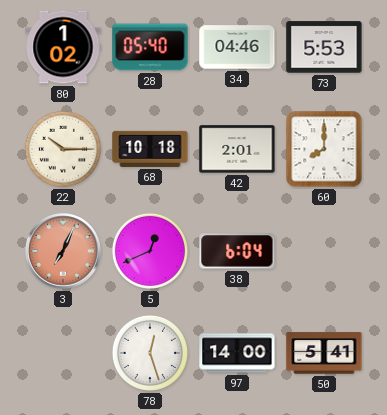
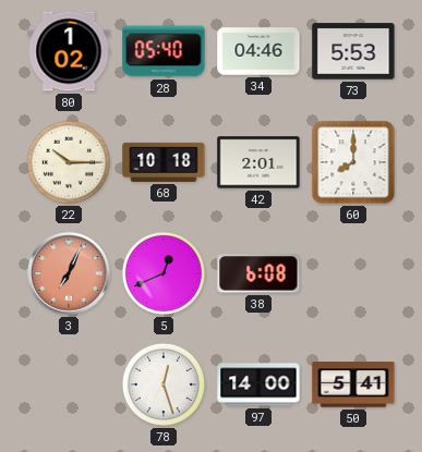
38: 6:04 -> 6:08 (258, 273)
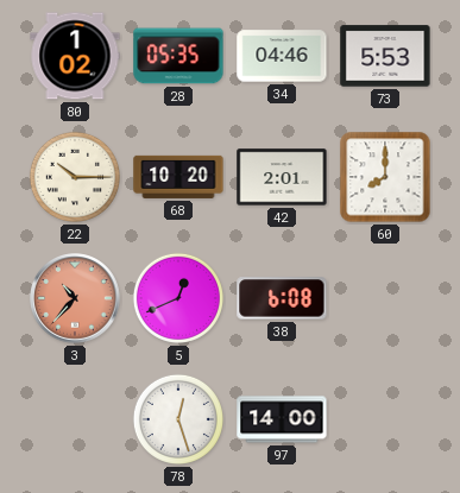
28: 05:40 -> 05:35 (178, 56)
68: 10:18 -> 10:20 (178, 177)
3: 7:04 -> 10:37 (75, 298)
50: 5:41 -> none (353, 384)
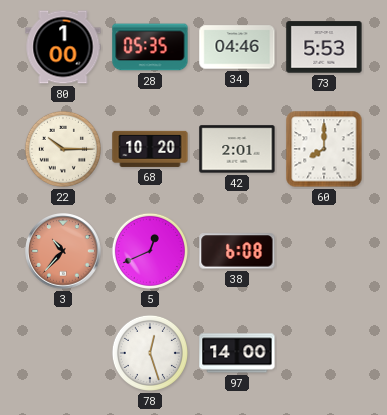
80: 1:02 -> 1:00 (63, 47)
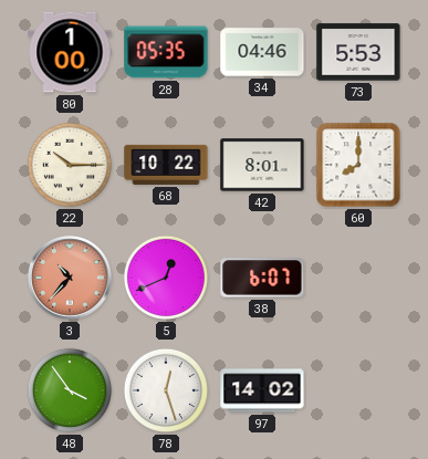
68: 10:20 -> 10:22 (166, 165)
42: 2:01 -> 8:01 (262, 165)
38: 6:08 -> 6:07 (262, 278)
48: none -> 3:54 (70, 390)
97: 14:00 -> 14:02 (262, 390)
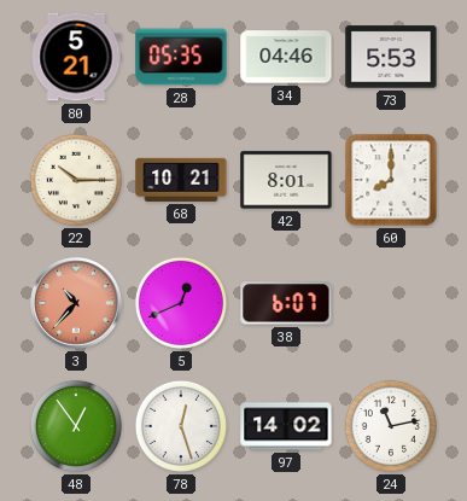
80: 1:00 -> 5:21 (76, 57)
68: 10:22 -> 10:21 (181, 180)
48: 3:54 -> 12:54 (76, 426)
24: none -> 11:13 (391, 426)
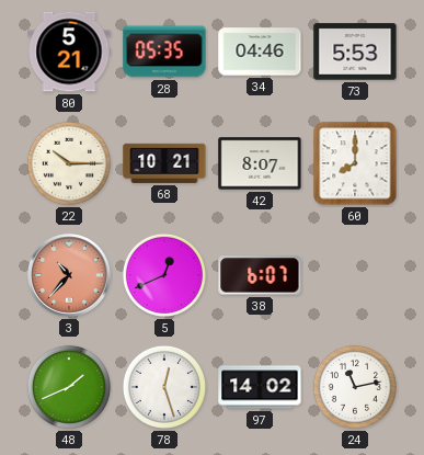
42: 8:01 -> 8:07 (260, 163)
48: 12:54 -> 1:41 (69, 387)
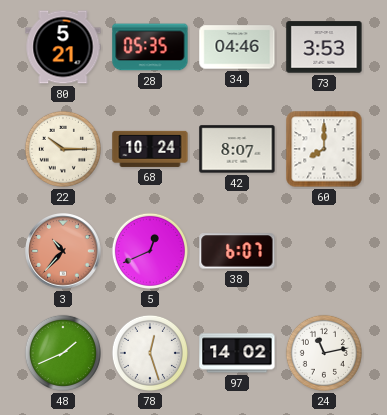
73: 5:53 -> 3:53 (324, 47)
68: 10:21 -> 10:24 (150, 149)
